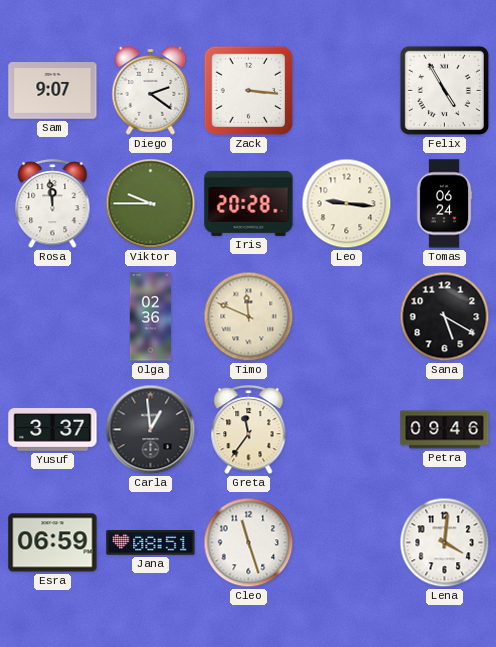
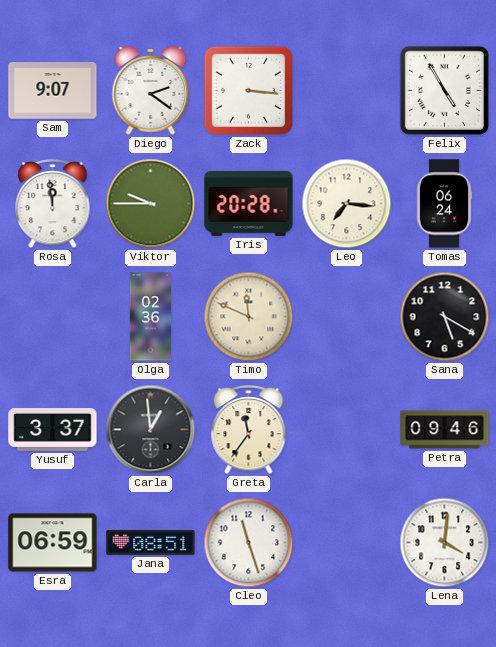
Leo: 9:16 -> 7:16 (347, 204)
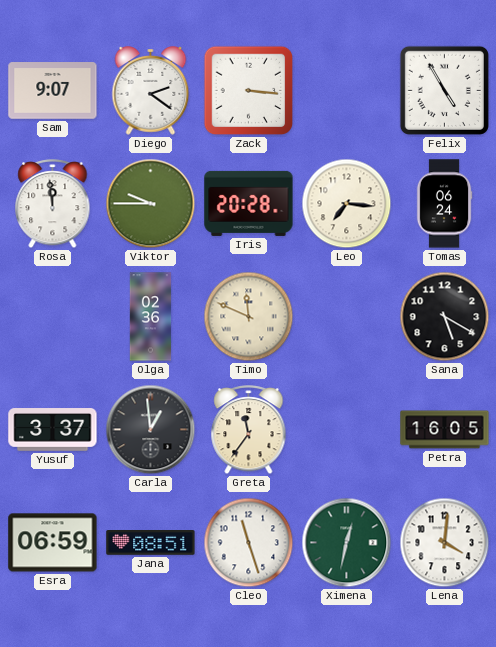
Petra: 09:46 -> 16:05 (445, 430)
Ximena: none -> 12:32 (347, 543)
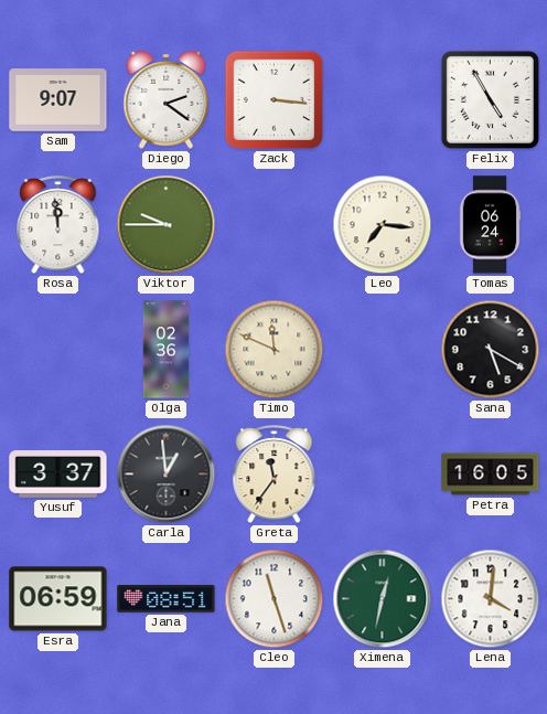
Iris: 20:28 -> none (249, 203)
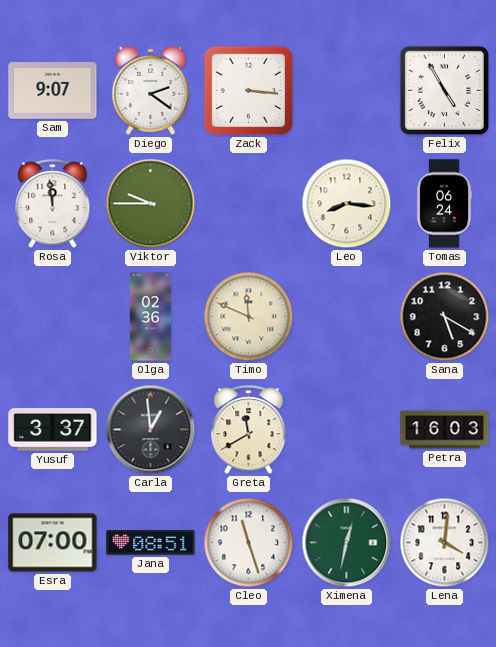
Leo: 7:16 -> 8:16 (347, 204)
Greta: 11:36 -> 11:40 (249, 431)
Petra: 16:05 -> 16:03 (445, 430)
Esra: 06:59 -> 07:00 (53, 543)
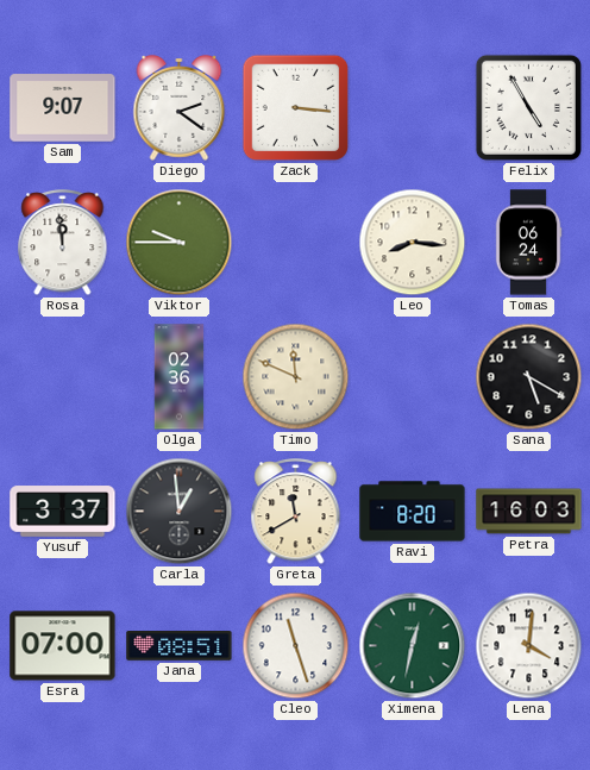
Ravi: none -> 8:20 (413, 512)
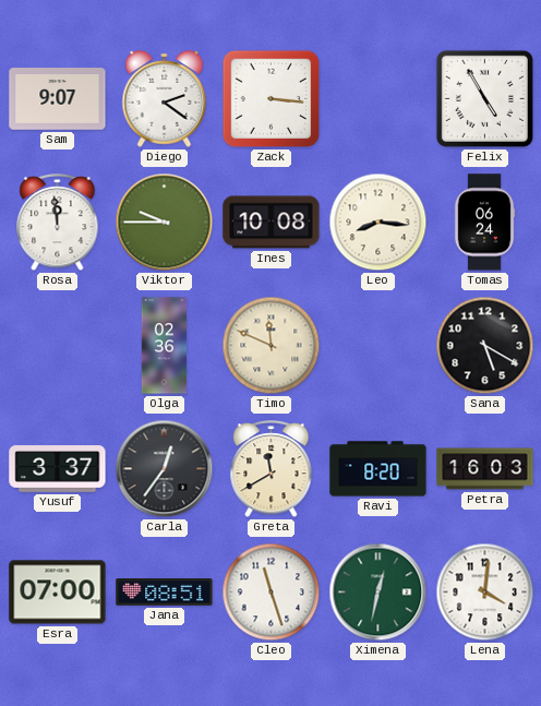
Ines: none -> 10:08 (272, 223)
Carla: 12:59 -> 12:36 (165, 469)
